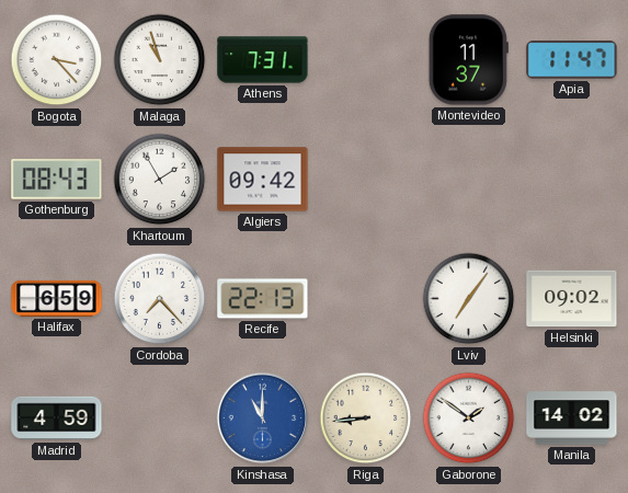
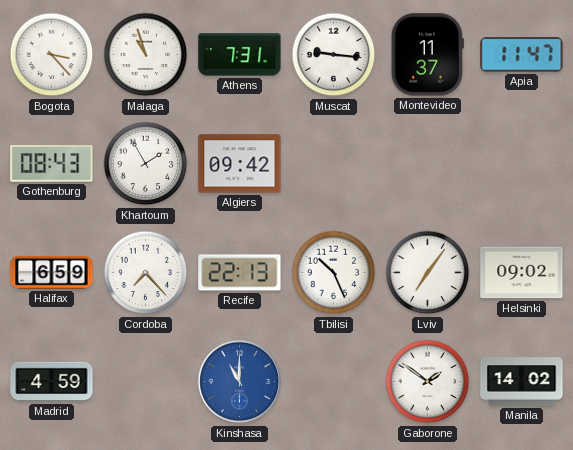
Muscat: none -> 9:16 (334, 55)
Tbilisi: none -> 10:26 (334, 273)
Riga: 8:44 -> none (366, 419)
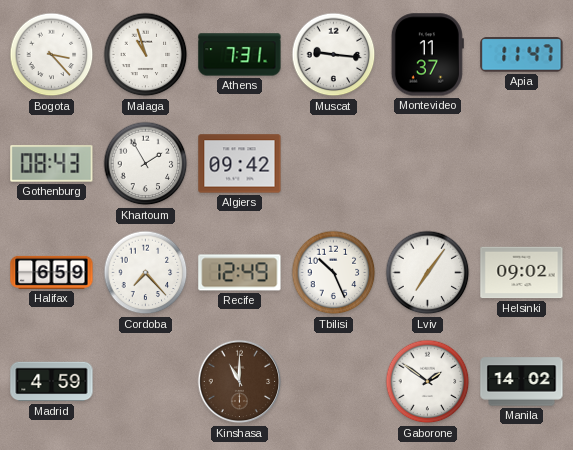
Recife: 22:13 -> 12:49 (240, 273)
Kinshasa dial: blue -> brown (240, 382)
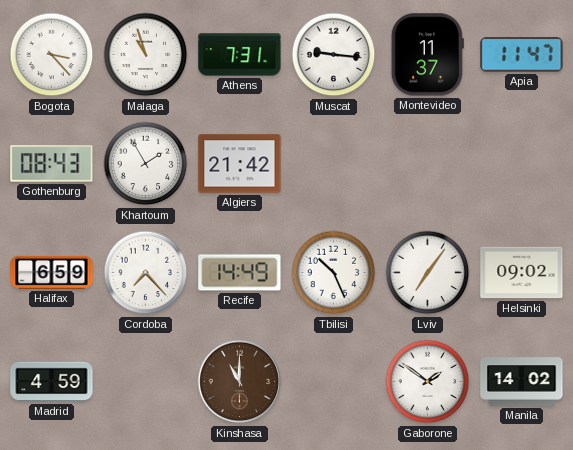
Algiers: 09:42 -> 21:42 (240, 164)
Recife: 12:49 -> 14:49 (240, 273)
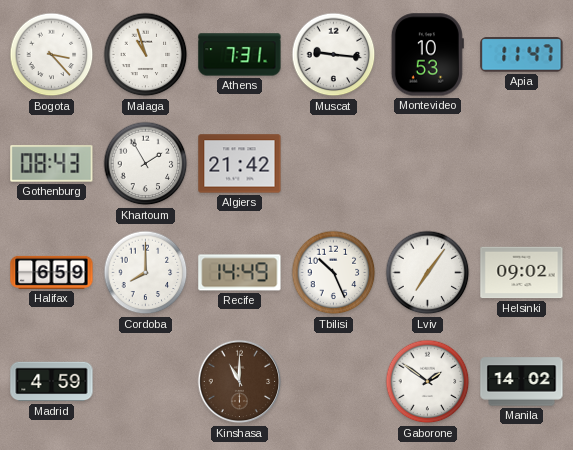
Montevideo: 11:37 -> 10:53 (427, 55)
Cordoba: 7:23 -> 8:00 (146, 273)
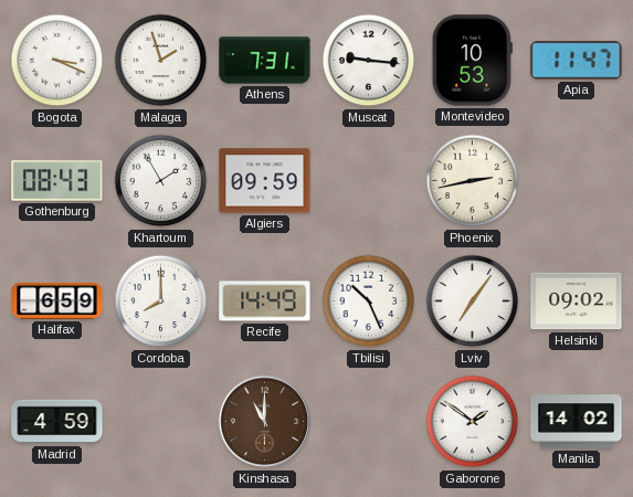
Bogota: 3:23 -> 3:19 (57, 61)
Malaga: 10:57 -> 1:57 (161, 61)
Algiers: 21:42 -> 09:59 (265, 181)
Phoenix: none -> 2:43 (473, 181)
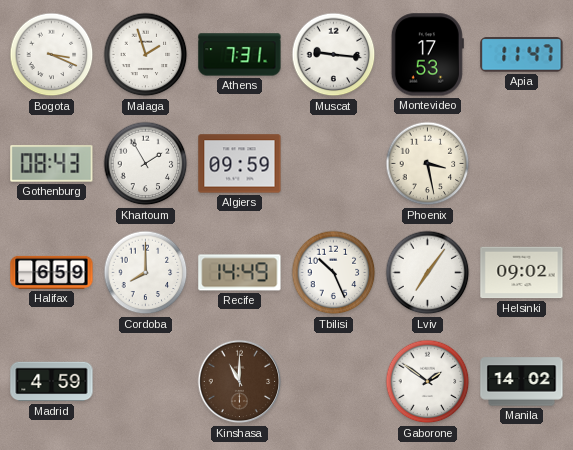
Montevideo: 10:53 -> 17:53 (427, 55)
Phoenix: 2:43 -> 3:28 (428, 164)
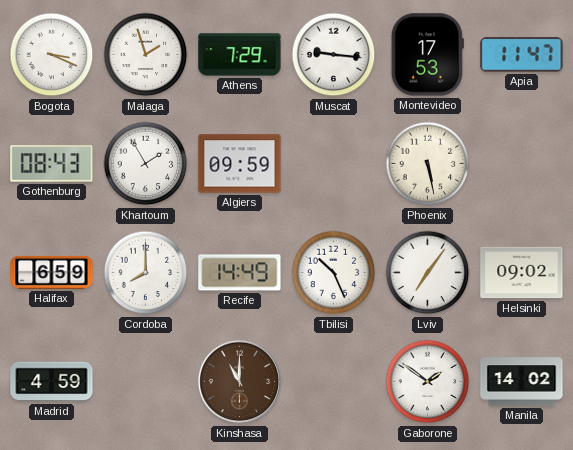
Athens: 7:31 -> 7:29 (240, 55)
Phoenix: 3:28 -> 5:28 (428, 164)
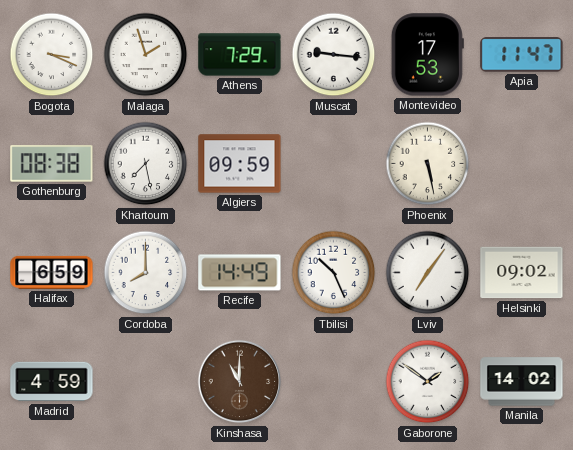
Gothenburg: 08:43 -> 08:38 (52, 164)
Khartoum: 1:55 -> 7:28 (146, 164)
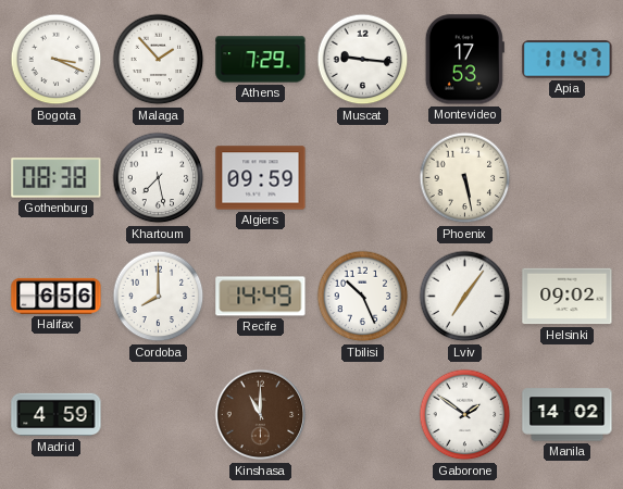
Malaga: 1:57 -> 1:53 (159, 60)
Halifax: 6:59 -> 6:56 (57, 296)
